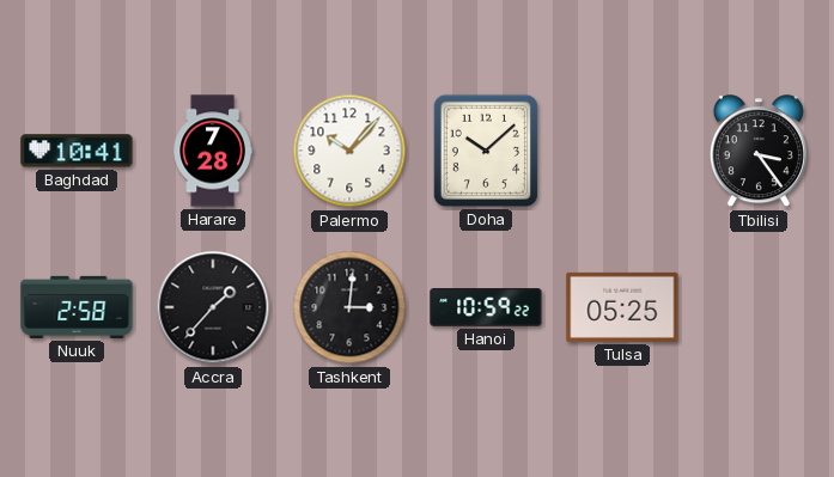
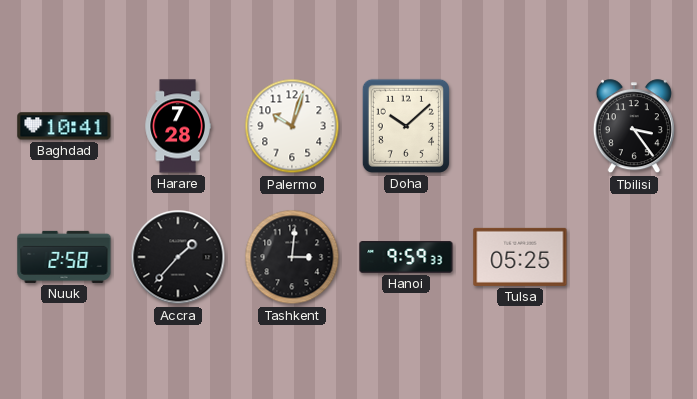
Palermo: 10:07 -> 10:03 (292, 126)
Hanoi: 10:59 -> 9:59 (406, 257)
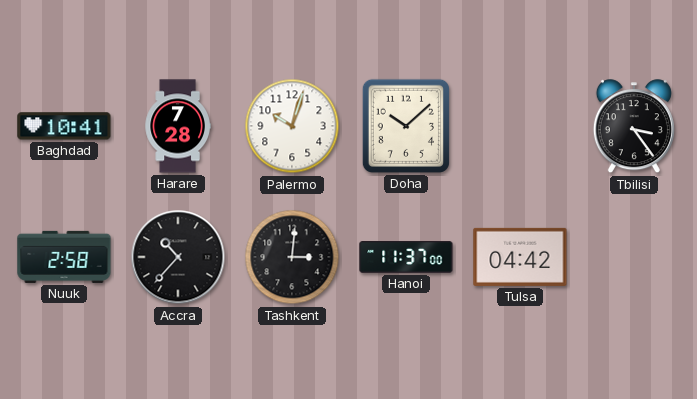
Accra: 1:37 -> 10:37 (178, 257)
Hanoi: 9:59 -> 11:37 (406, 257)
Tulsa: 05:25 -> 04:42 (520, 257)
